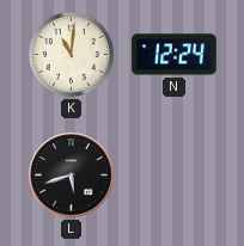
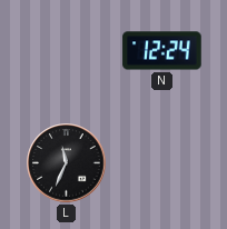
K: 11:01 -> none (71, 54)
L: 5:42 -> 11:34 (67, 163)
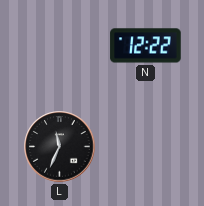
N: 12:24 -> 12:22 (146, 46)
